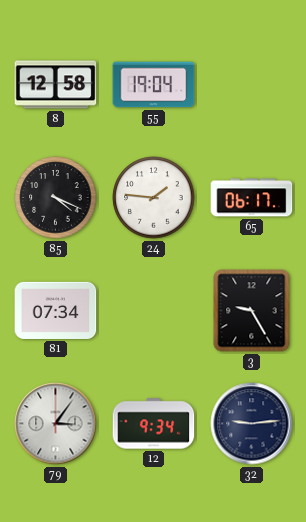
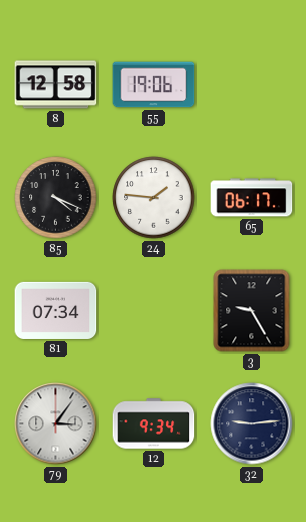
55: 19:04 -> 19:06 (154, 85)
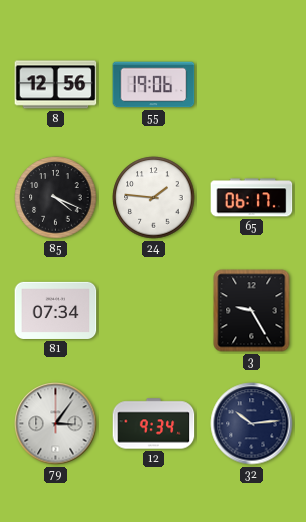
8: 12:58 -> 12:56 (56, 85)
32: 9:14 -> 10:14 (252, 424)
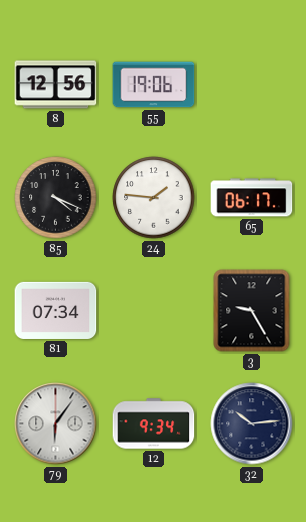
79: 3:06 -> 6:06 (56, 424)
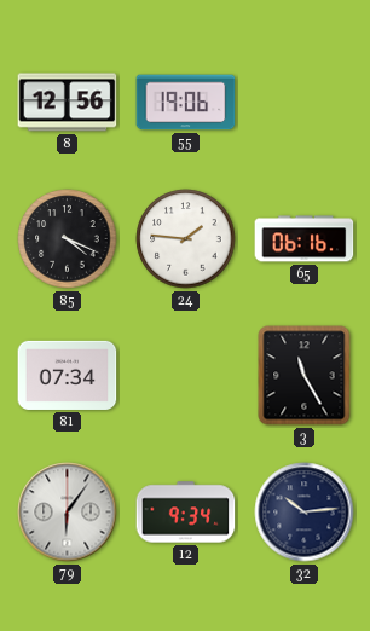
65: 06:17 -> 06:16 (305, 239)
3: 9:25 -> 11:25 (305, 376)
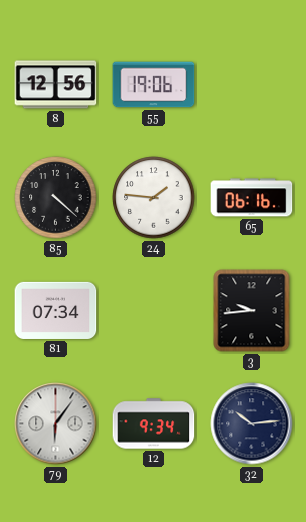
85: 4:19 -> 4:22 (56, 198)
3: 11:25 -> 9:44 (252, 311)
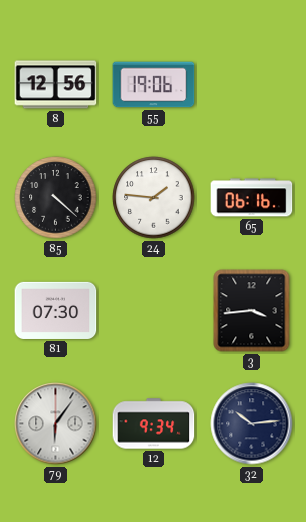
81: 07:34 -> 07:30 (56, 310)
3: 9:44 -> 3:44 (252, 311)
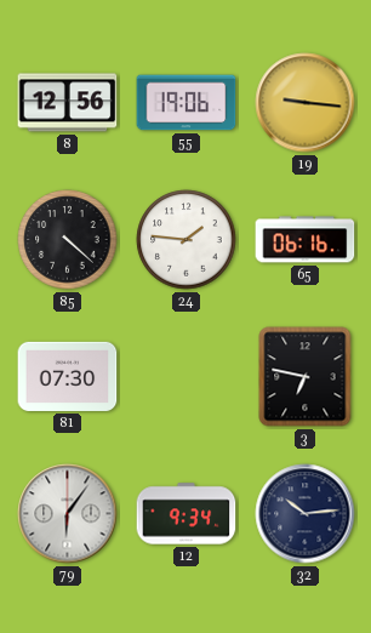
19: none -> 9:16 (306, 103)
3: 3:44 -> 6:47 (306, 377)
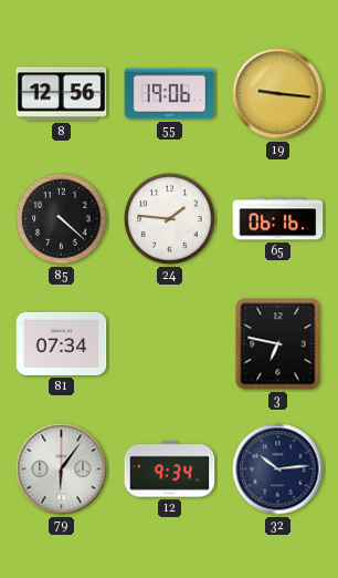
81: 07:30 -> 07:34 (62, 343)
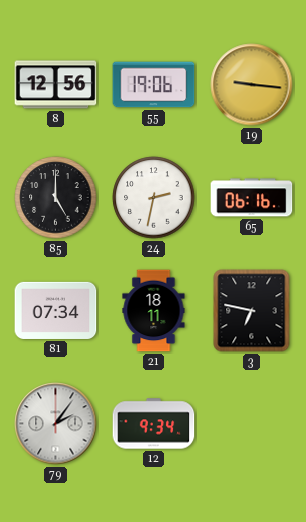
85: 4:22 -> 5:00 (56, 198)
24: 1:46 -> 2:32 (154, 198)
21: none -> 18:11 (154, 311)
79: 6:06 -> 2:06 (56, 424)
32: 10:14 -> none (278, 469)
